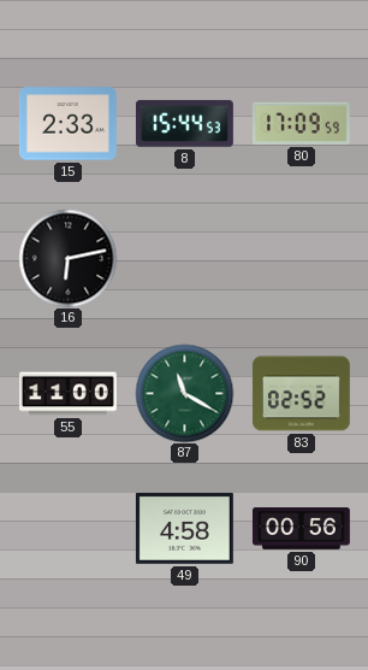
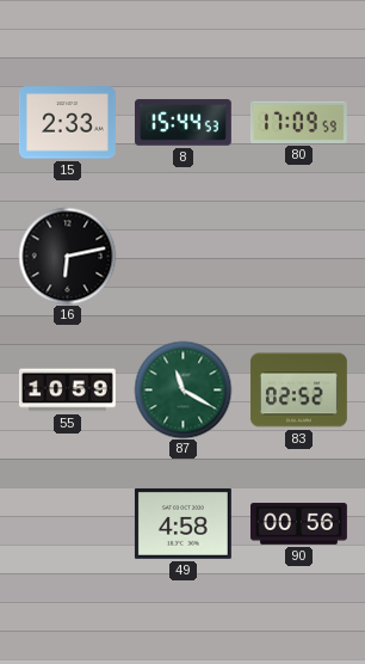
55: 11:00 -> 10:59 (67, 391)
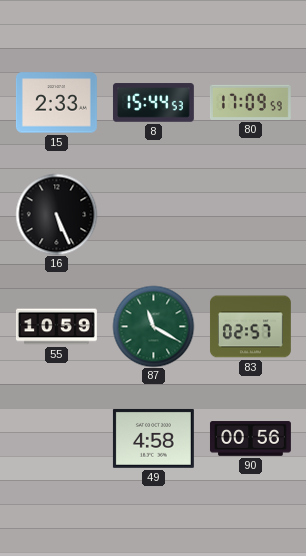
16: 6:13 -> 5:26 (56, 214)
83: 02:52 -> 02:57 (250, 327)
